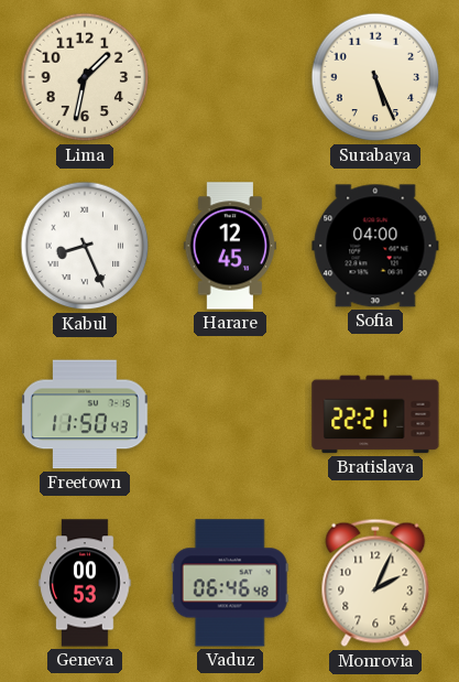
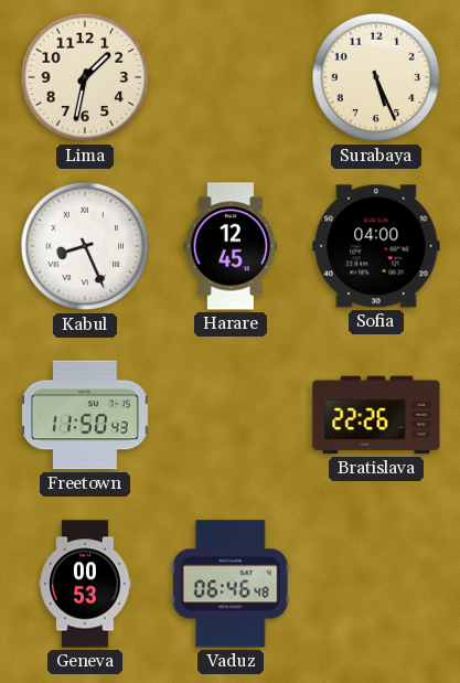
Bratislava: 22:21 -> 22:26 (376, 415)
Monrovia: 2:04 -> none (375, 583)
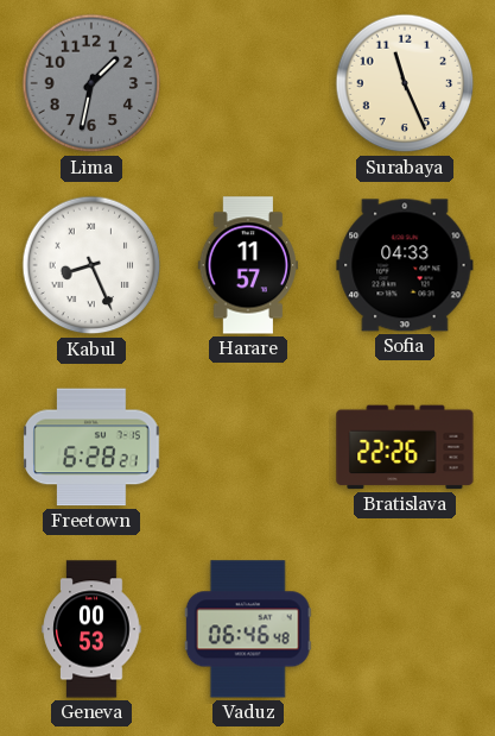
Lima dial: cream -> grey (91, 83)
Surabaya: 5:26 -> 11:26 (405, 83)
Harare: 12:45 -> 11:57 (248, 265)
Sofia: 04:00 -> 04:33 (405, 265)
Freetown: 11:50 -> 6:28 (91, 447)
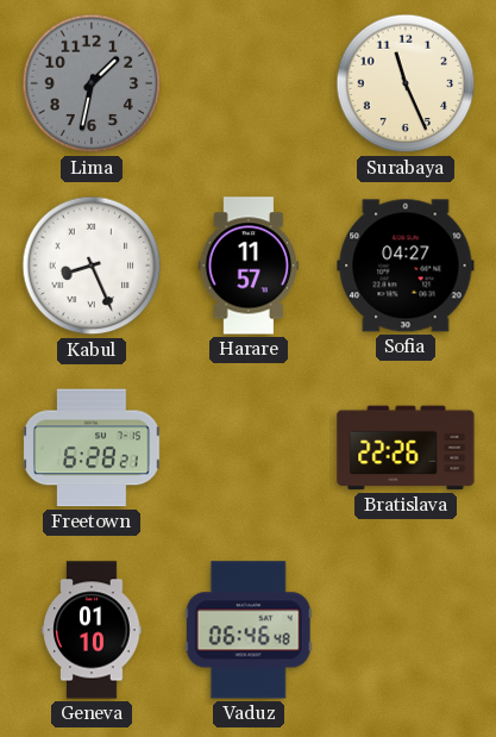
Sofia: 04:33 -> 04:27 (406, 266)
Geneva: 00:53 -> 01:10 (92, 630)
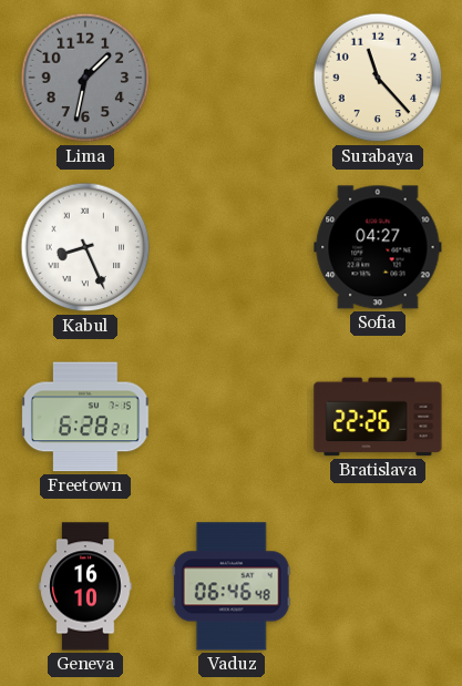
Surabaya: 11:26 -> 11:23 (378, 78)
Harare: 11:57 -> none (249, 266)
Geneva: 01:10 -> 16:10 (85, 586)
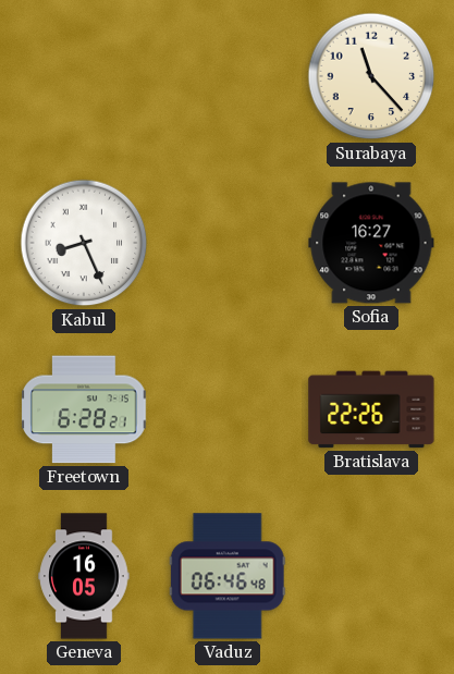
Lima: 1:32 -> none (85, 78)
Sofia: 04:27 -> 16:27 (371, 243)
Geneva: 16:10 -> 16:05 (84, 576)
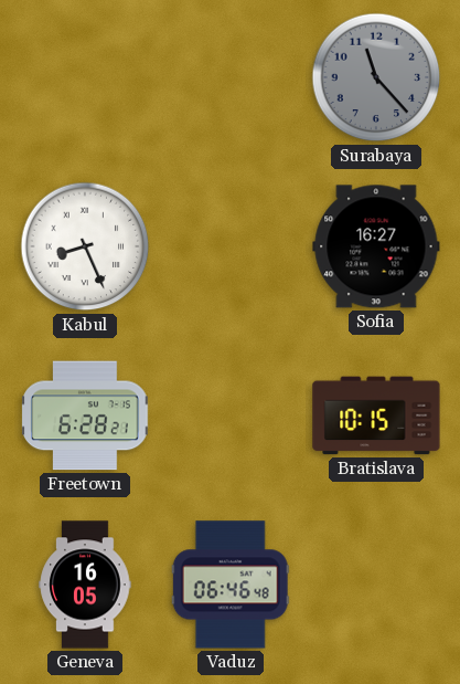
Surabaya dial: cream -> grey (376, 77)
Bratislava: 22:26 -> 10:15 (376, 415)
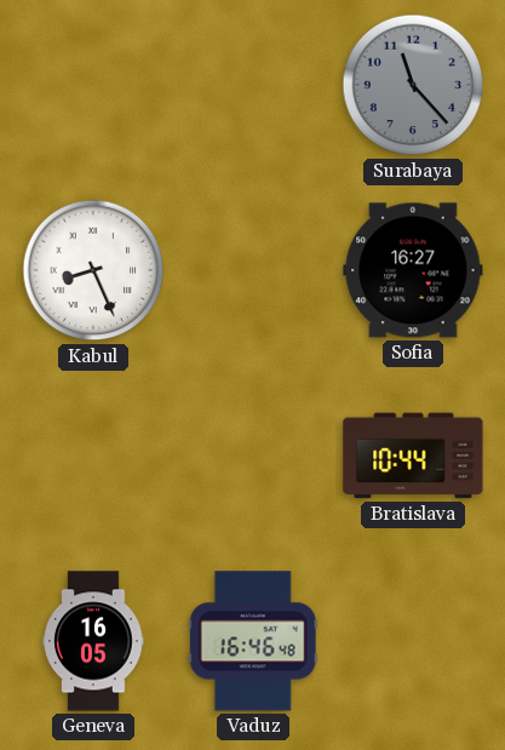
Freetown: 6:28 -> none (85, 415)
Bratislava: 10:15 -> 10:44 (413, 456)
Vaduz: 06:46 -> 16:46 (253, 641)
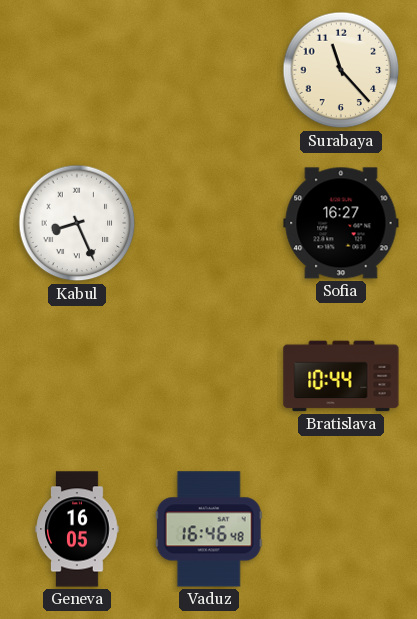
Surabaya dial: grey -> cream (341, 70)
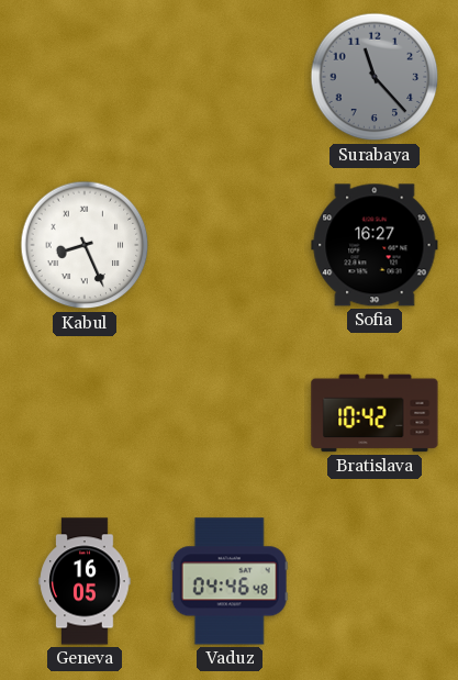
Surabaya dial: cream -> grey (375, 77)
Bratislava: 10:44 -> 10:42 (375, 413)
Vaduz: 16:46 -> 04:46 (230, 581)
